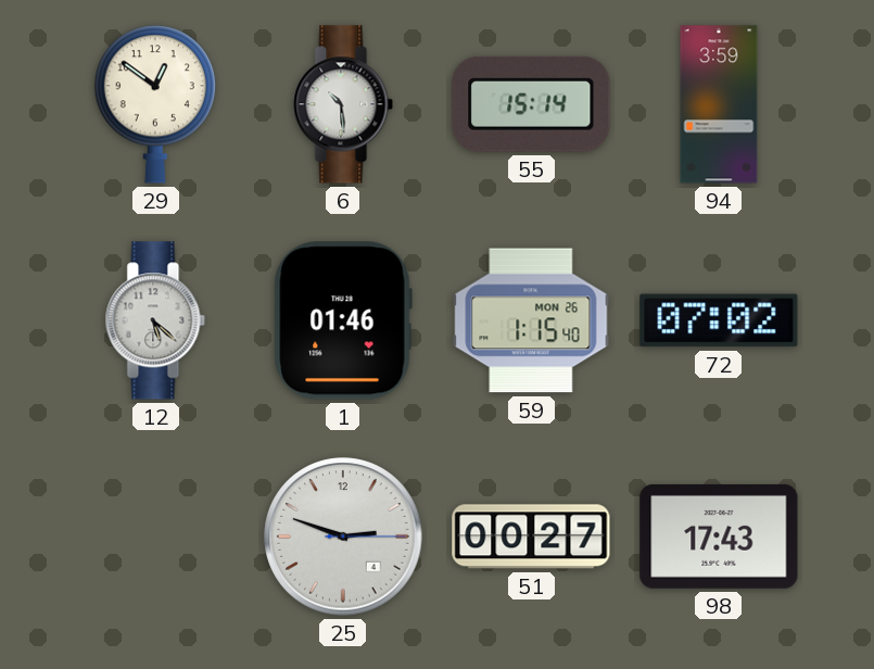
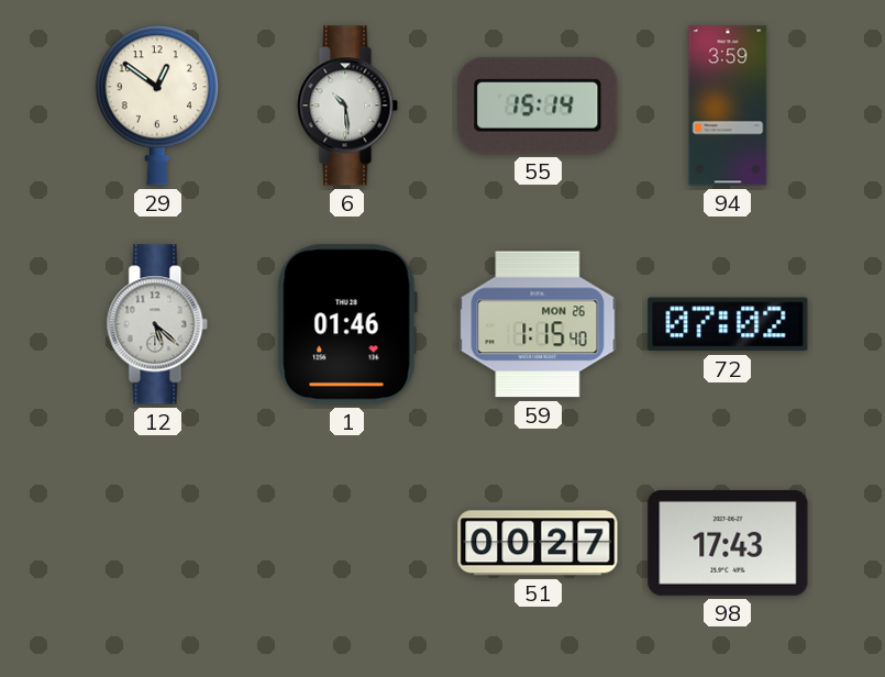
25: 2:48 -> none (343, 537)
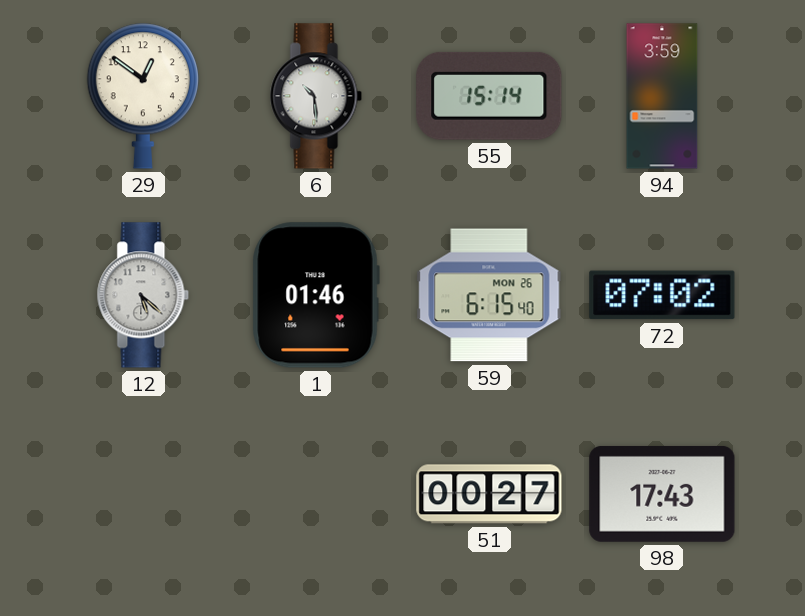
59: 1:15 -> 6:15 (489, 295)
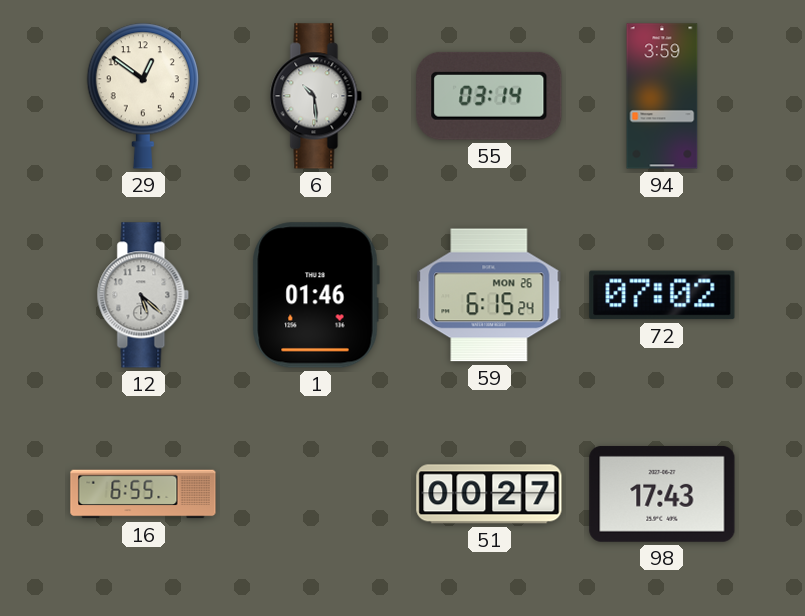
55: 15:14 -> 03:14 (489, 96)
59: 6:15:40 -> 6:15:24 (489, 295)
16: none -> 6:55 (143, 494)
